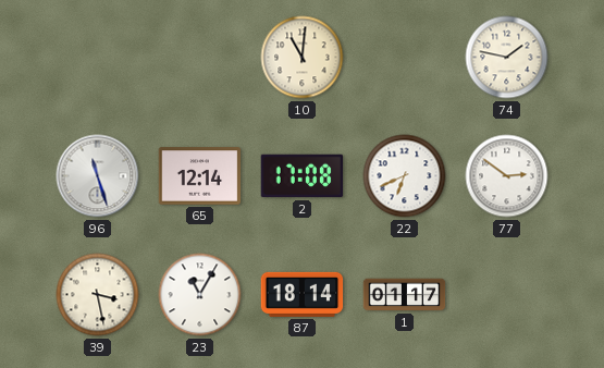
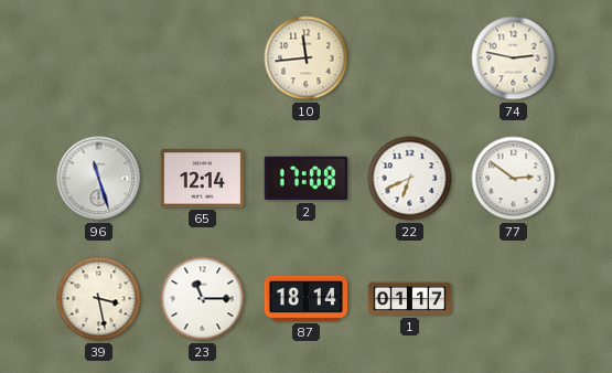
10: 11:01 -> 11:44 (307, 58)
74: 1:47 -> 2:47 (514, 58)
23: 11:05 -> 11:15 (203, 299)
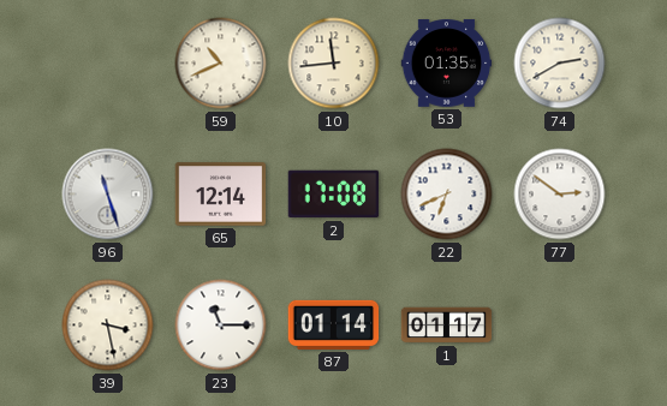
59: none -> 10:41 (221, 64)
53: none -> 01:35 (447, 64)
74: 2:47 -> 2:40 (560, 64)
87: 18:14 -> 01:14 (334, 324)
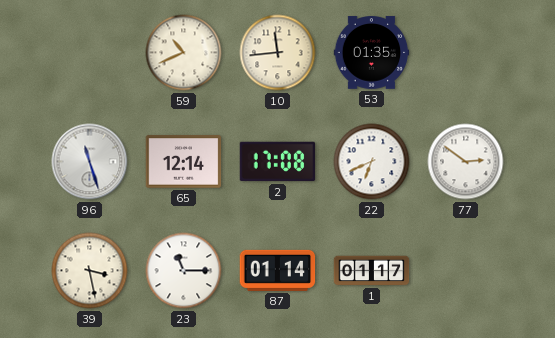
74: 2:40 -> none (560, 64)
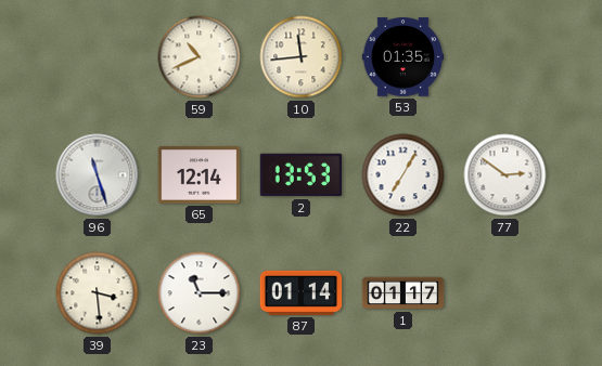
2: 17:08 -> 13:53 (302, 175)
22: 6:41 -> 7:05 (404, 175)
39: 3:28 -> 3:29 (98, 293)
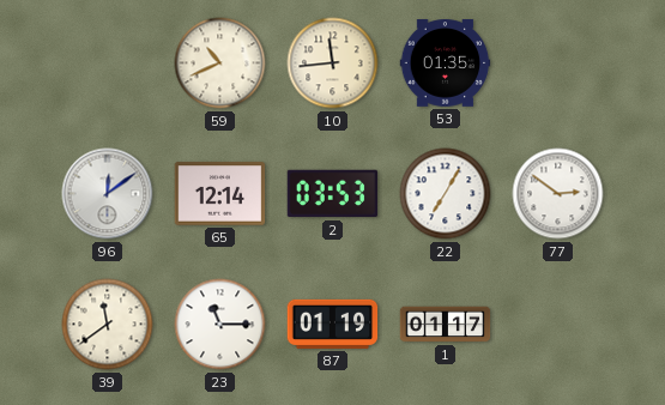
96: 11:27 -> 12:09 (108, 194)
2: 13:53 -> 03:53 (333, 194)
39: 3:29 -> 11:39 (108, 325)
87: 01:14 -> 01:19 (333, 324)
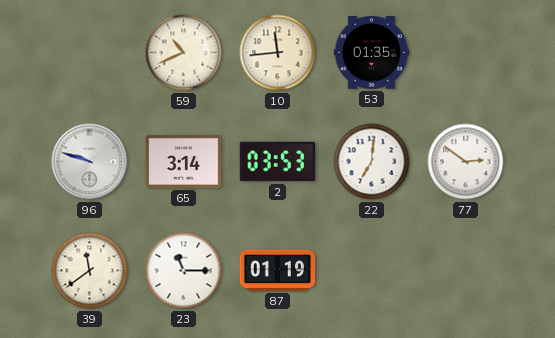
96: 12:09 -> 9:48 (90, 162)
65: 12:14 -> 3:14 (184, 162)
22: 7:05 -> 7:01 (372, 162)
1: 01:17 -> none (446, 325)
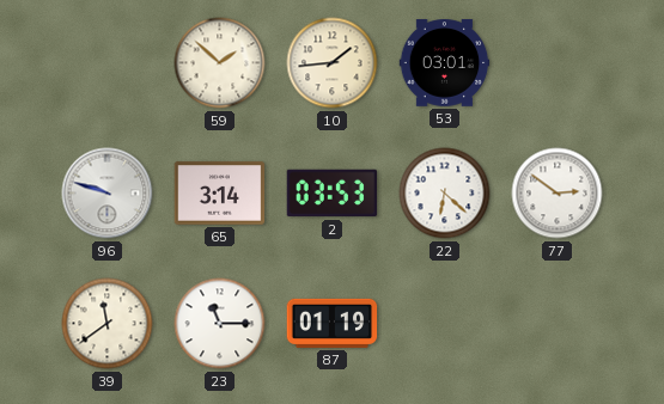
59: 10:41 -> 1:52 (220, 63)
10: 11:44 -> 1:44 (333, 63)
53: 01:35 -> 03:01 (445, 63)
22: 7:01 -> 6:22 (445, 194)
